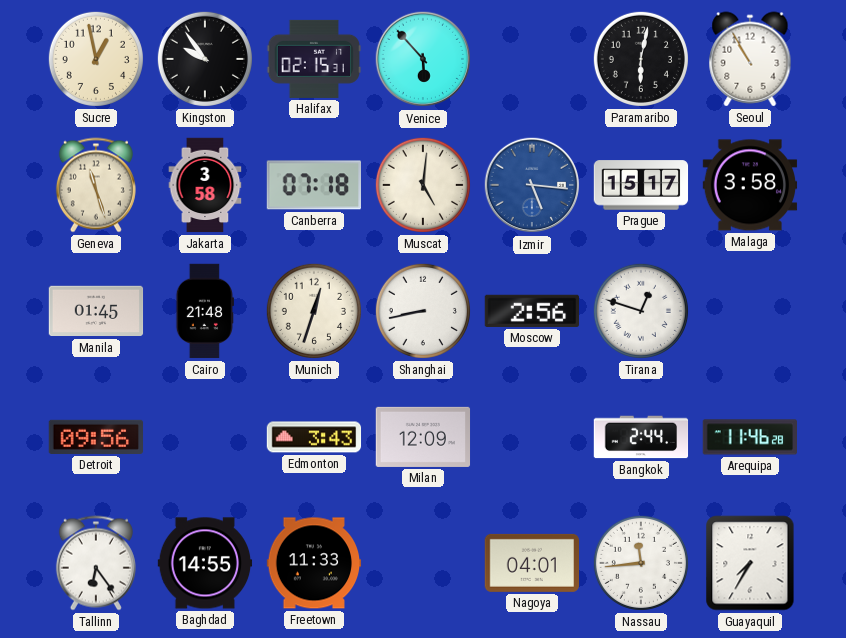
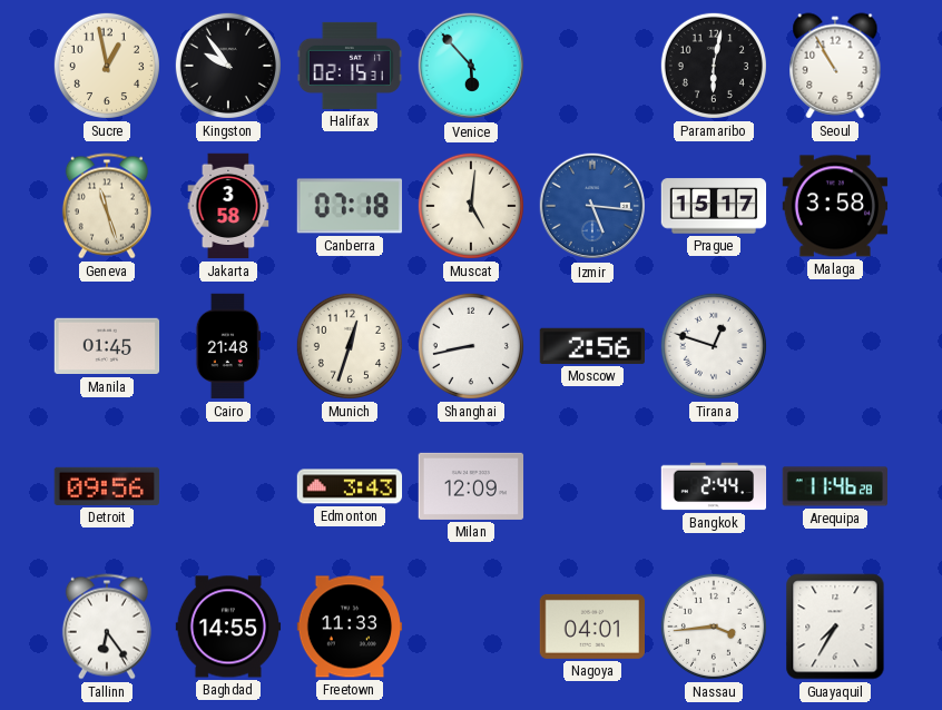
Nassau: 11:44 -> 3:44 (714, 627)
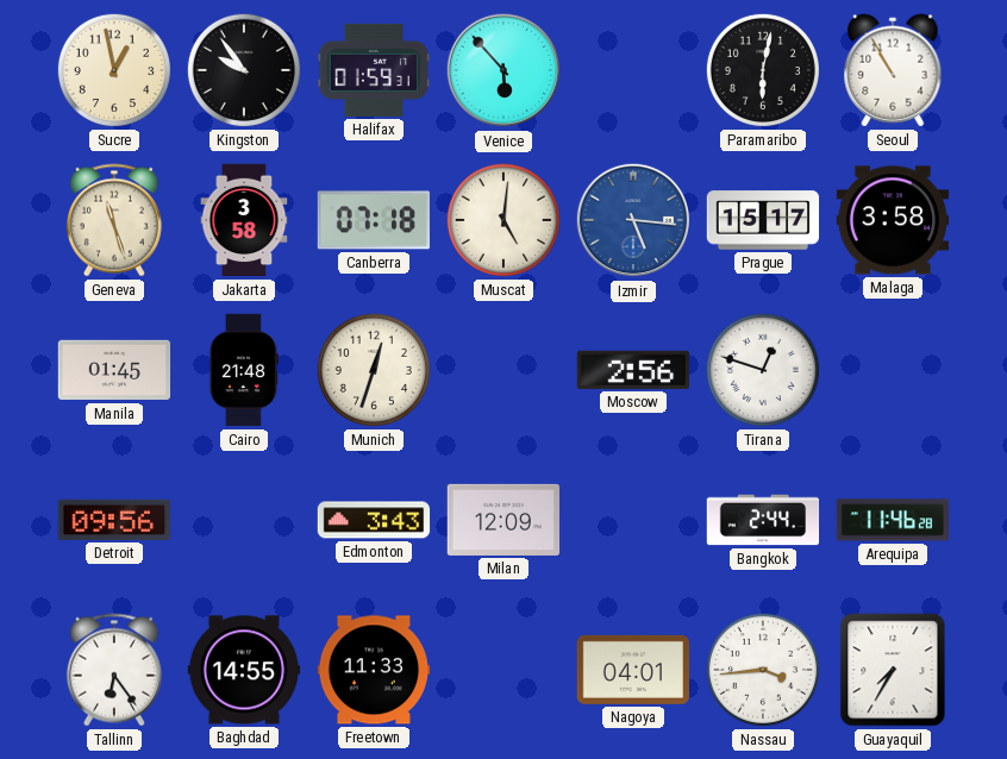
Halifax: 02:15 -> 01:59 (374, 70)
Shanghai: 8:43 -> none (471, 346)
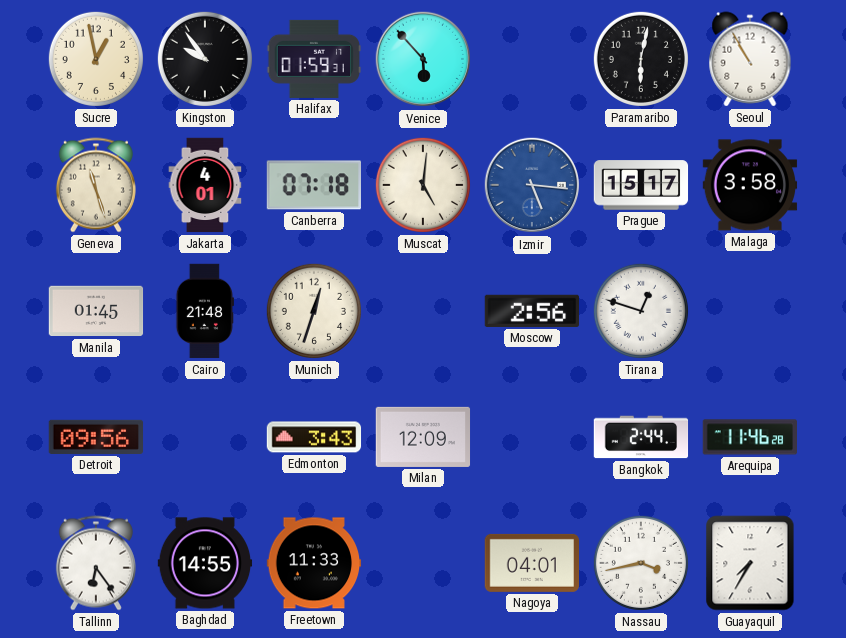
Jakarta: 3:58 -> 4:01 (205, 185)
Nassau: 3:44 -> 3:43 (641, 563)
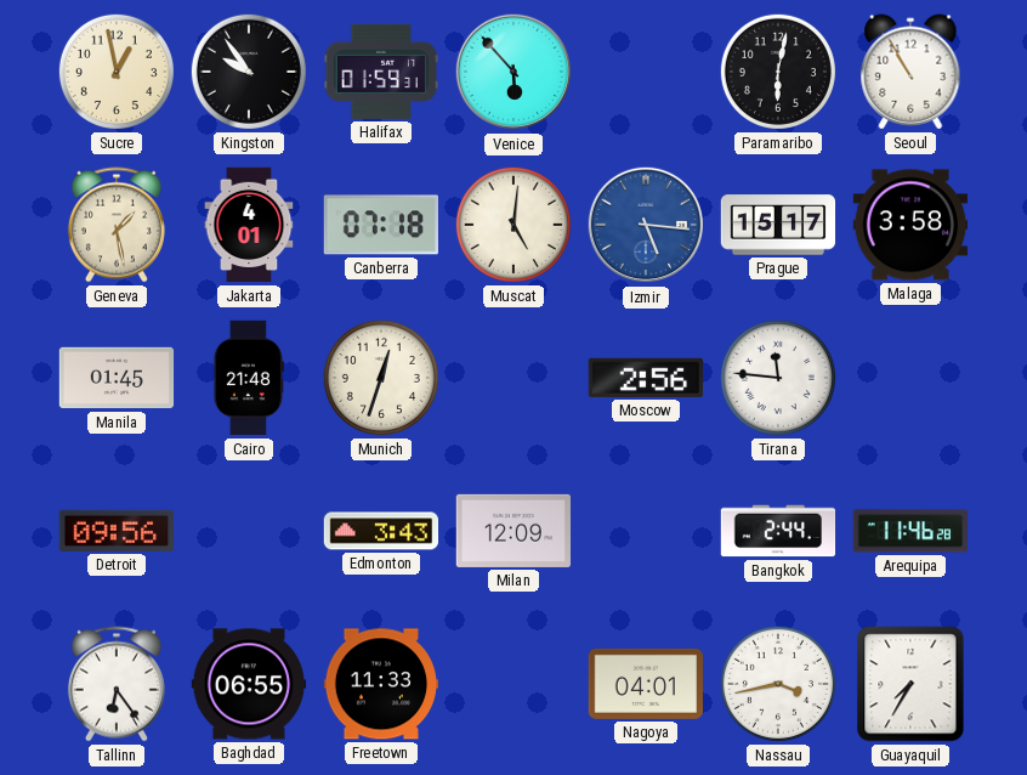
Geneva: 11:27 -> 1:28 (117, 225)
Tirana: 12:48 -> 11:46 (778, 378)
Baghdad: 14:55 -> 06:55 (249, 684)
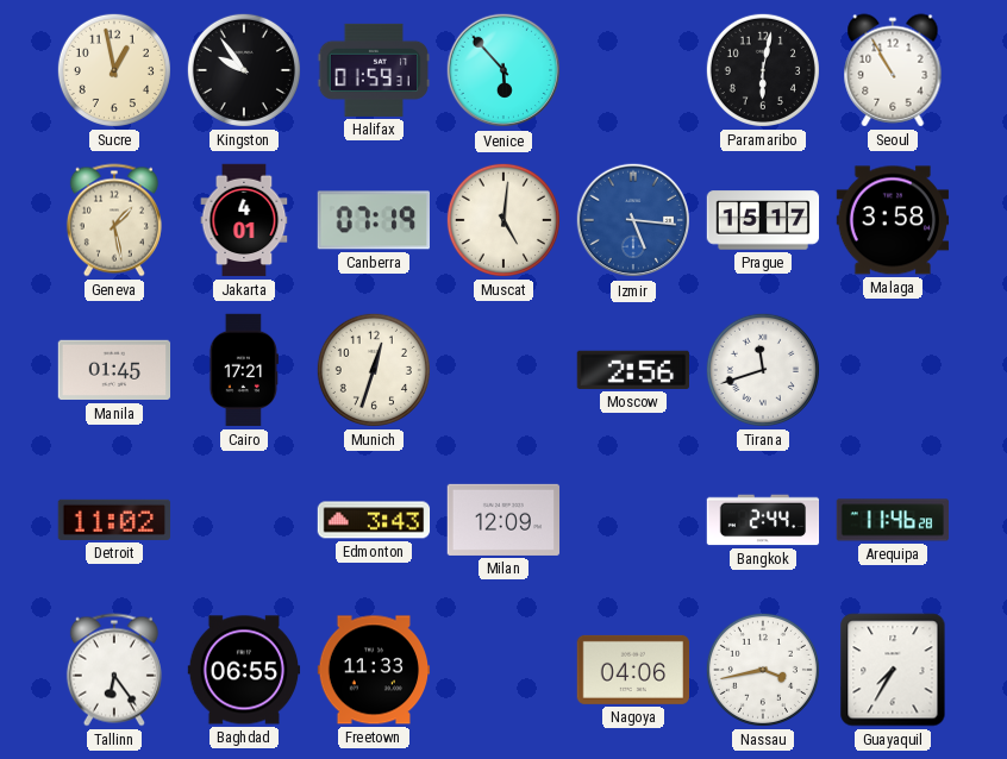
Canberra: 07:18 -> 07:19 (373, 220)
Cairo: 21:48 -> 17:21 (244, 370)
Tirana: 11:46 -> 11:42 (763, 370)
Detroit: 09:56 -> 11:02 (114, 520)
Nagoya: 04:01 -> 04:06 (632, 670)
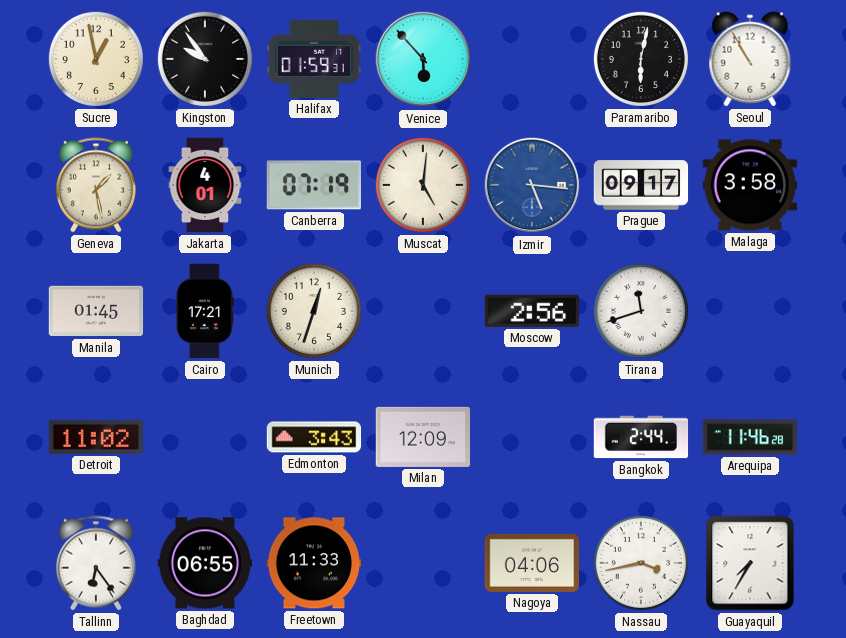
Prague: 15:17 -> 09:17 (641, 185)
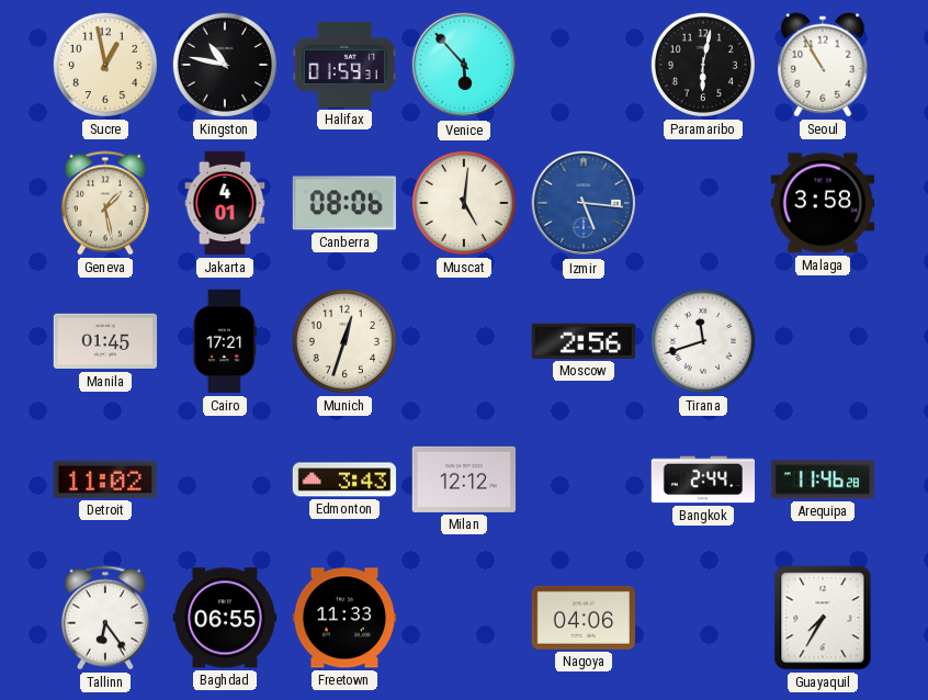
Kingston: 9:54 -> 10:47 (225, 65)
Canberra: 07:19 -> 08:06 (343, 203)
Prague: 09:17 -> none (641, 185)
Milan: 12:09 -> 12:12 (464, 479)
Nassau: 3:43 -> none (641, 563)
